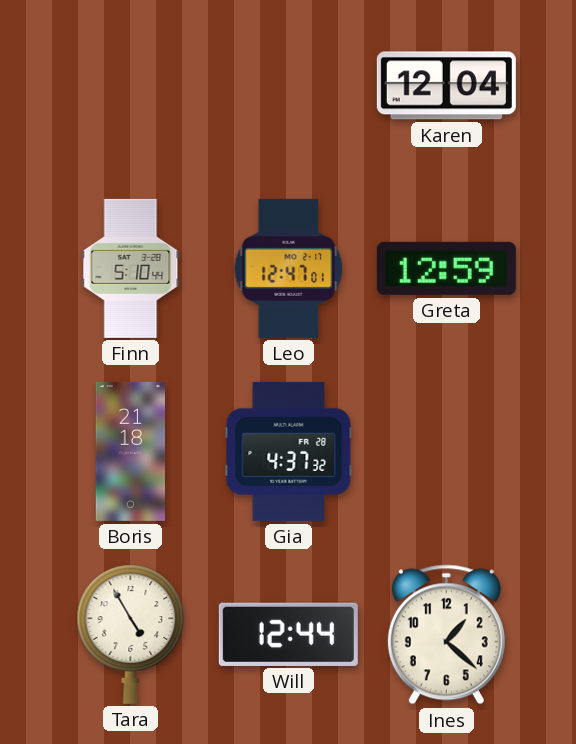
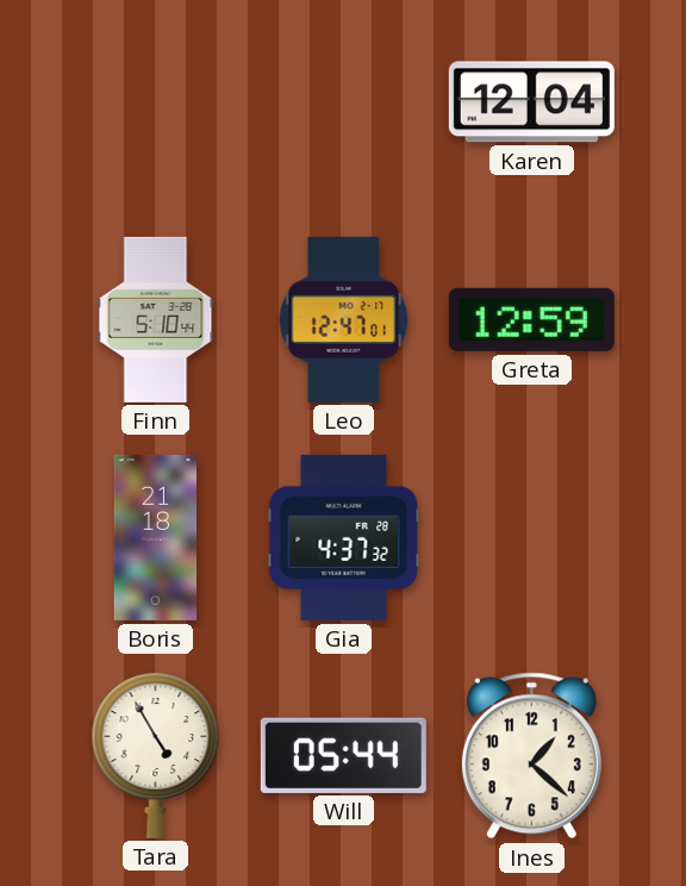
Will: 12:44 -> 05:44 (343, 755)
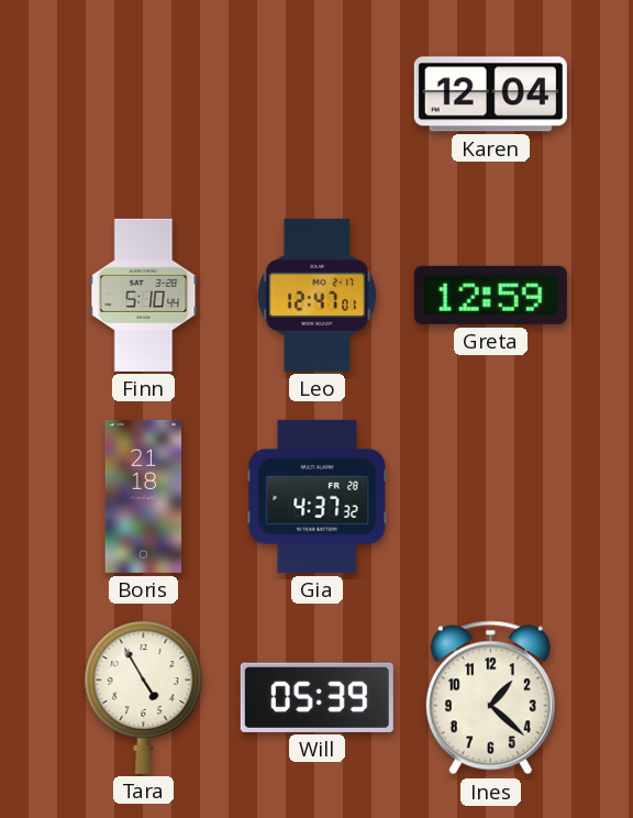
Will: 05:44 -> 05:39 (316, 697)
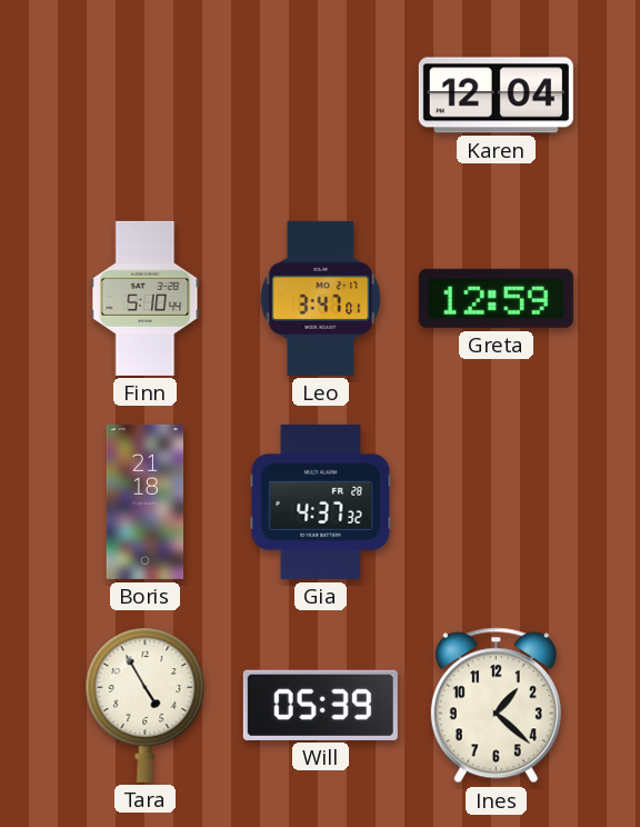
Leo: 12:47 -> 3:47 (321, 298)
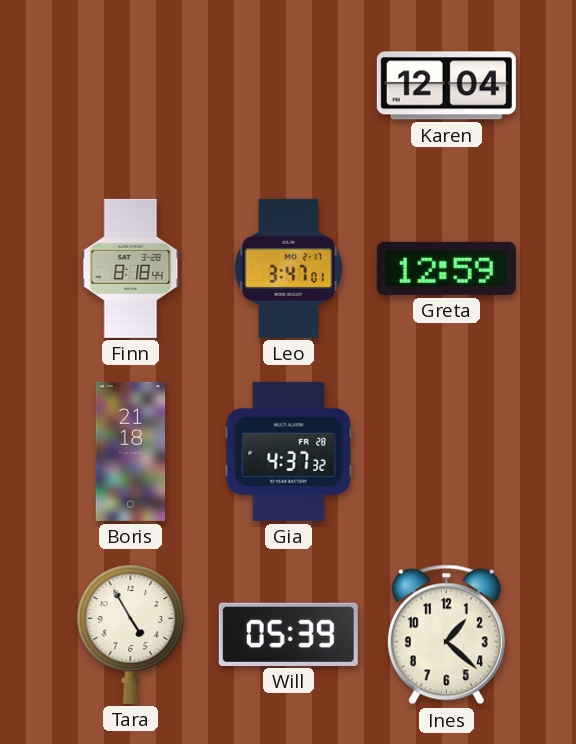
Finn: 5:10 -> 8:18 (131, 268)
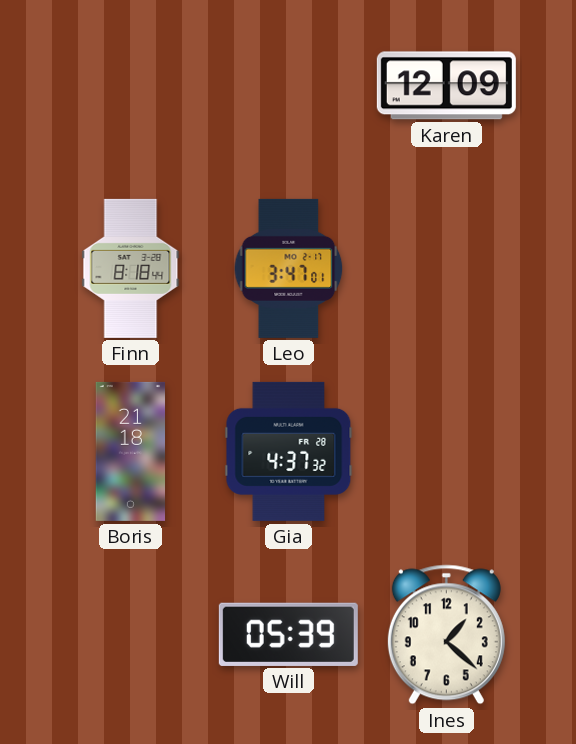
Karen: 12:04 -> 12:09 (446, 86)
Greta: 12:59 -> none (446, 268)
Tara: 4:55 -> none (131, 634)
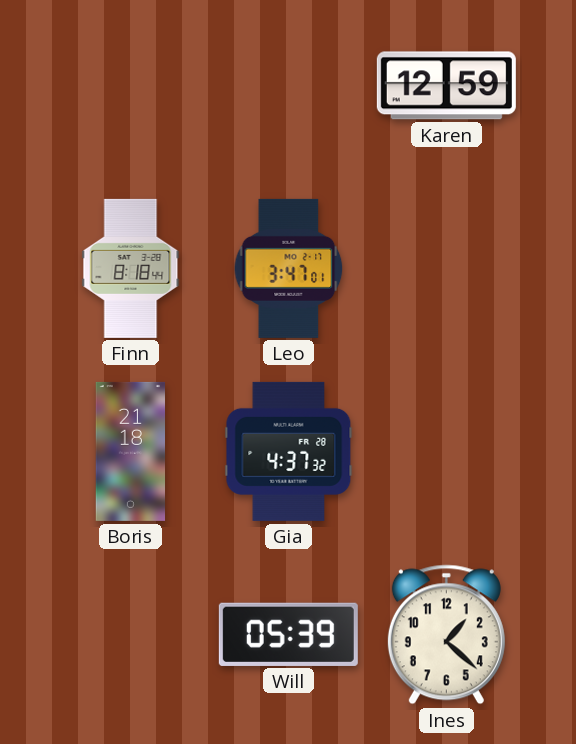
Karen: 12:09 -> 12:59 (446, 86)
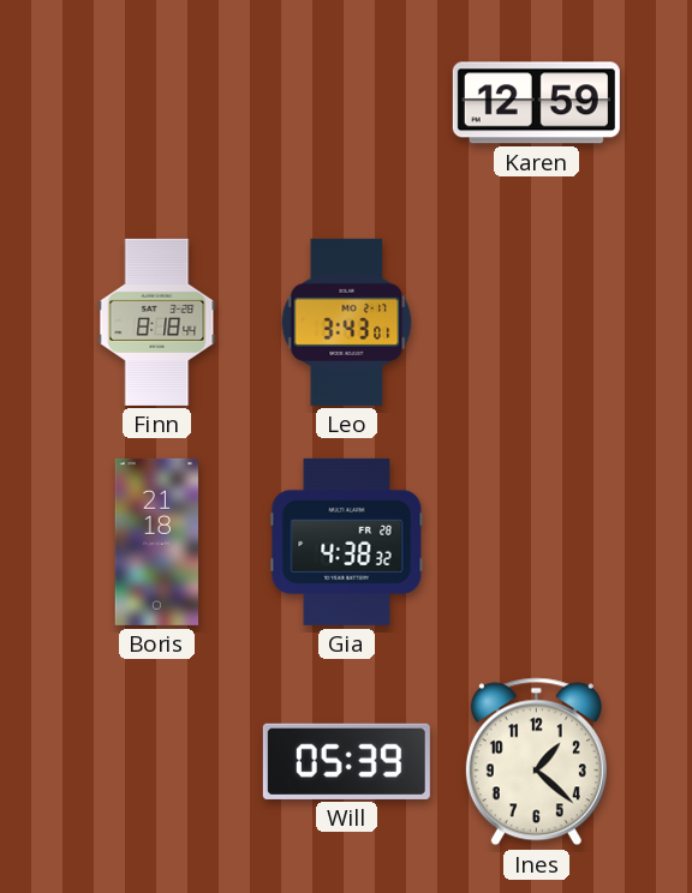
Leo: 3:47 -> 3:43 (347, 322)
Gia: 4:37 -> 4:38 (347, 541)
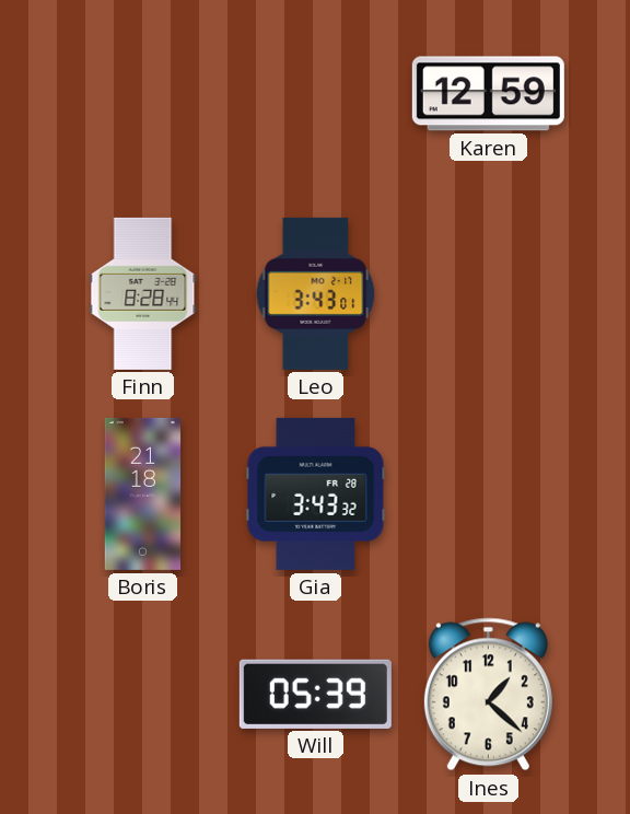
Finn: 8:18 -> 8:28 (143, 293)
Gia: 4:38 -> 3:43 (316, 493)
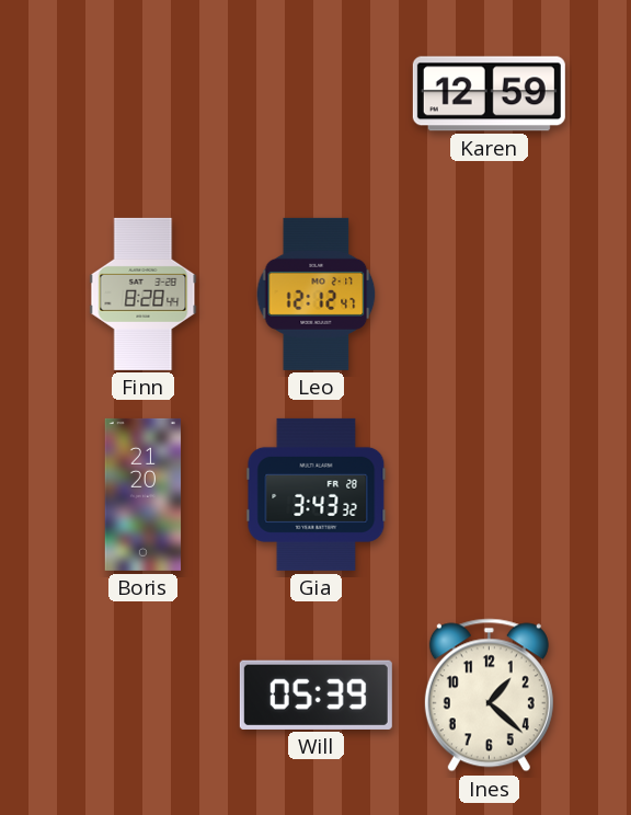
Leo: 3:43 -> 12:12 (317, 294)
Boris: 21:18 -> 21:20 (144, 494)
